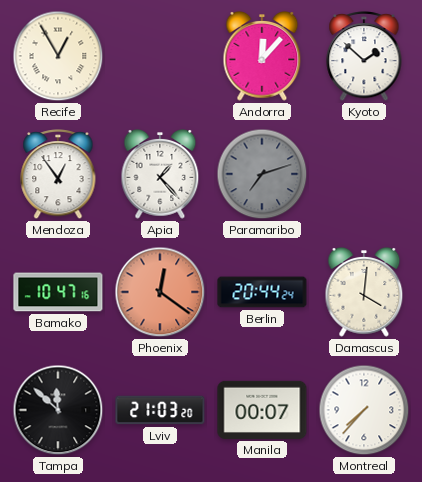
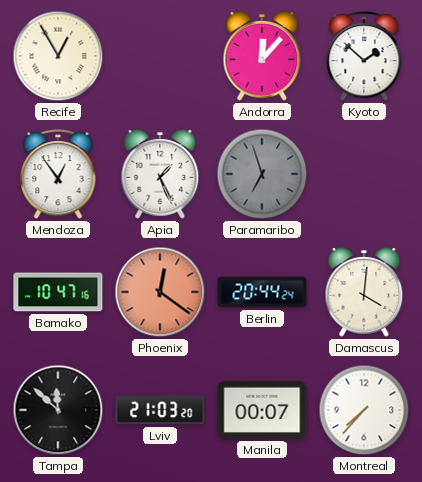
Apia: 1:23 -> 1:26 (160, 175)
Paramaribo: 7:12 -> 6:57 (262, 174)
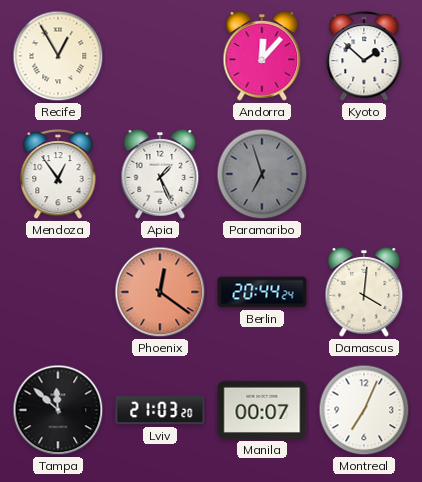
Bamako: 10:47 -> none (58, 292)
Montreal: 7:37 -> 7:04 (364, 410)
